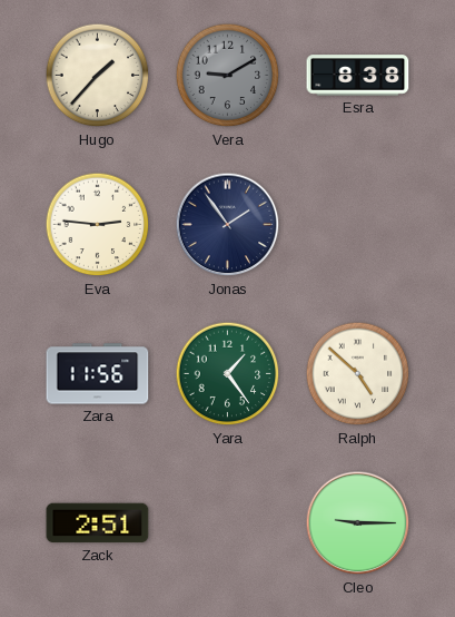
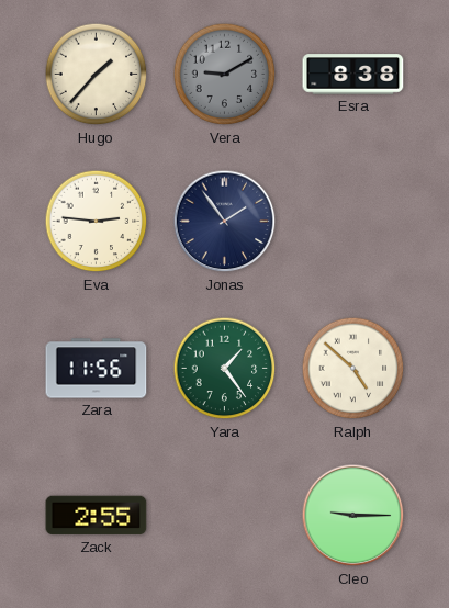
Zack: 2:51 -> 2:55 (97, 516)
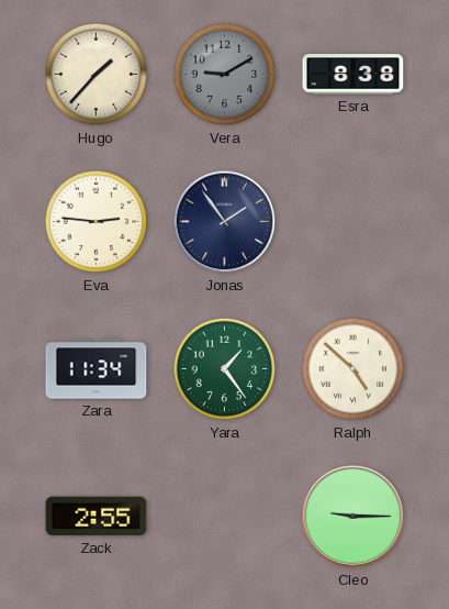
Zara: 11:56 -> 11:34 (97, 369)
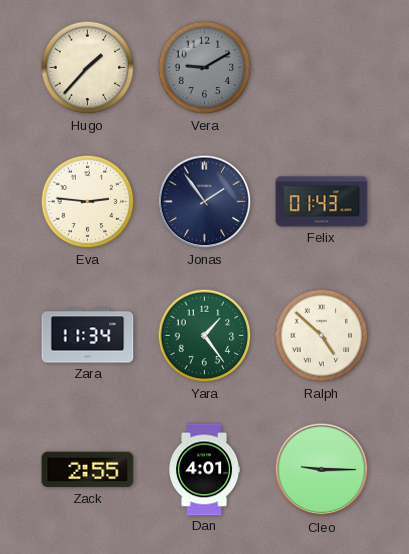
Esra: 8:38 -> none (353, 75)
Felix: none -> 01:43 (322, 202)
Dan: none -> 4:01 (205, 470)
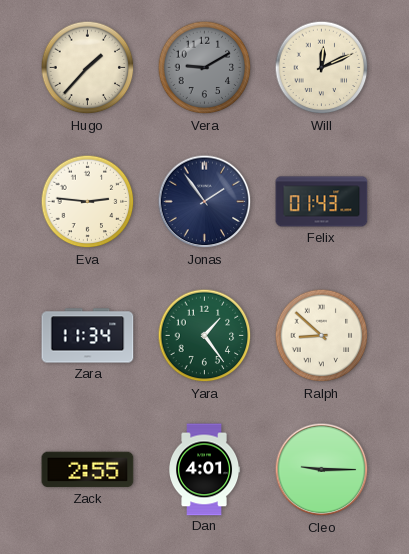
Will: none -> 12:11 (322, 68)
Ralph: 4:52 -> 8:52 (322, 336)
